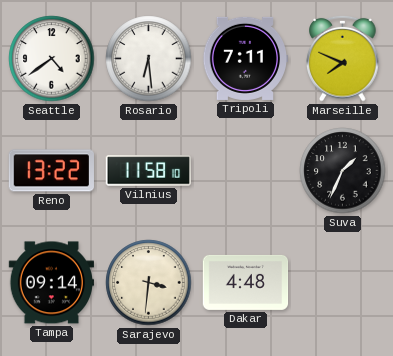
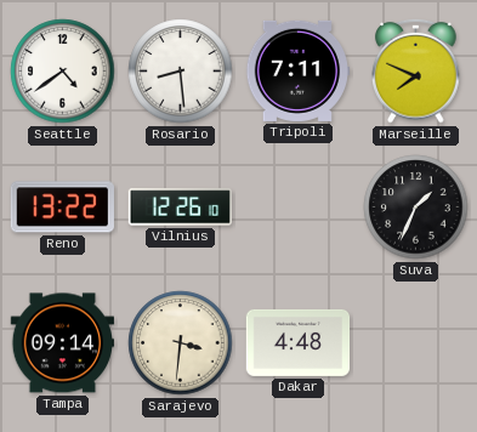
Rosario: 6:29 -> 8:29 (181, 72)
Vilnius: 11:58 -> 12:26 (180, 208)
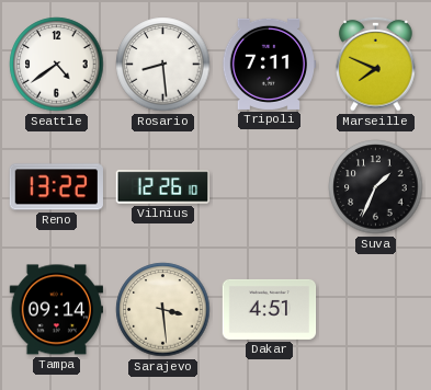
Sarajevo: 3:31 -> 3:29 (163, 310)
Dakar: 4:48 -> 4:51 (270, 309)
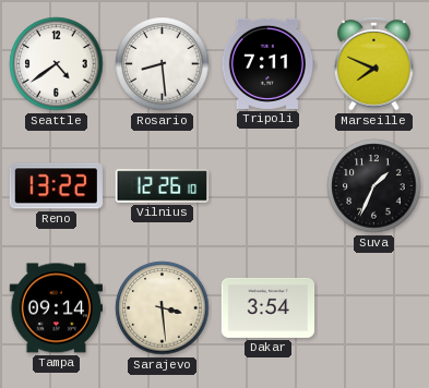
Dakar: 4:51 -> 3:54 (269, 307)
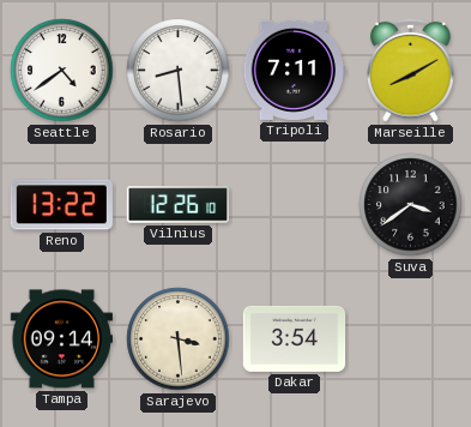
Marseille: 7:49 -> 8:10 (411, 70)
Suva: 1:34 -> 3:39 (411, 205)
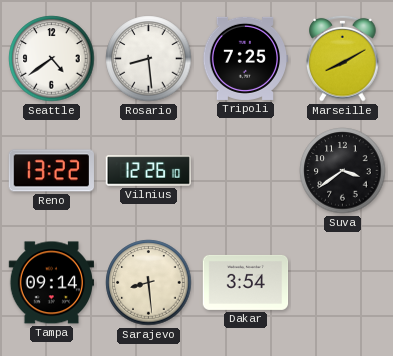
Tripoli: 7:11 -> 7:25 (245, 58)
Sarajevo: 3:29 -> 8:29 (149, 283)
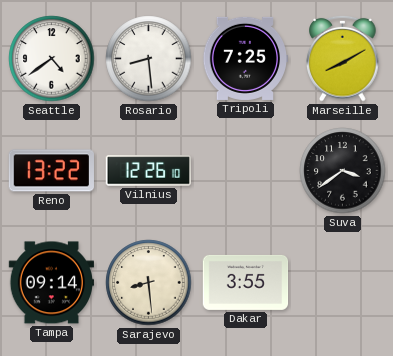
Dakar: 3:54 -> 3:55 (246, 282)
